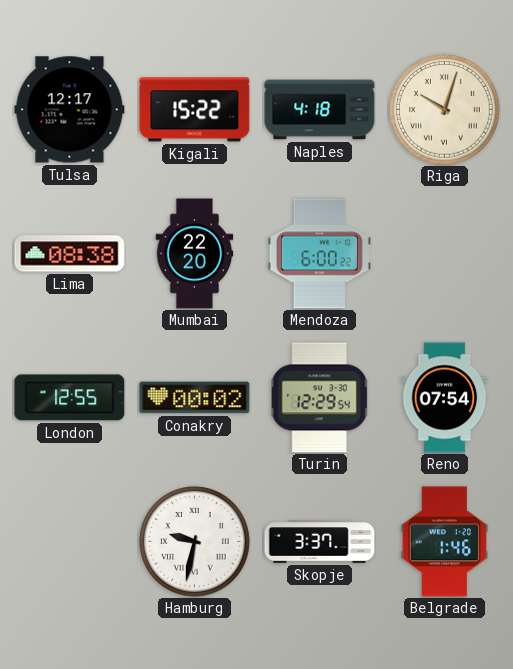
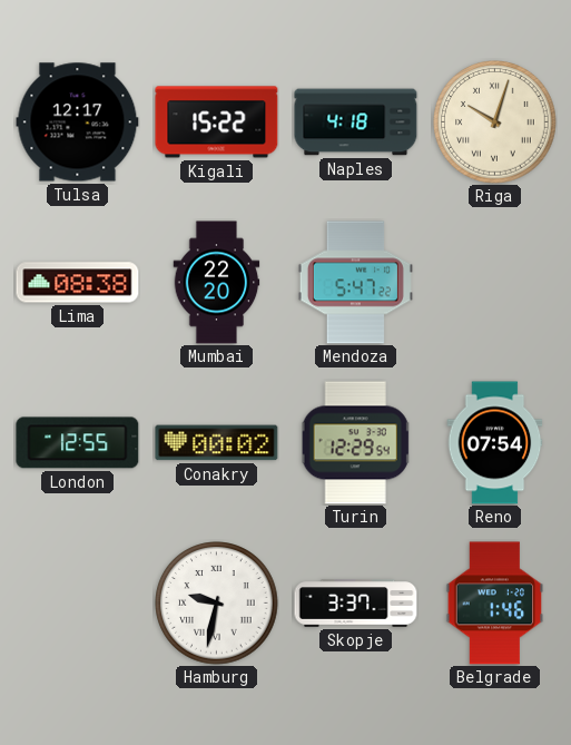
Mendoza: 6:00 -> 5:47 (355, 283)
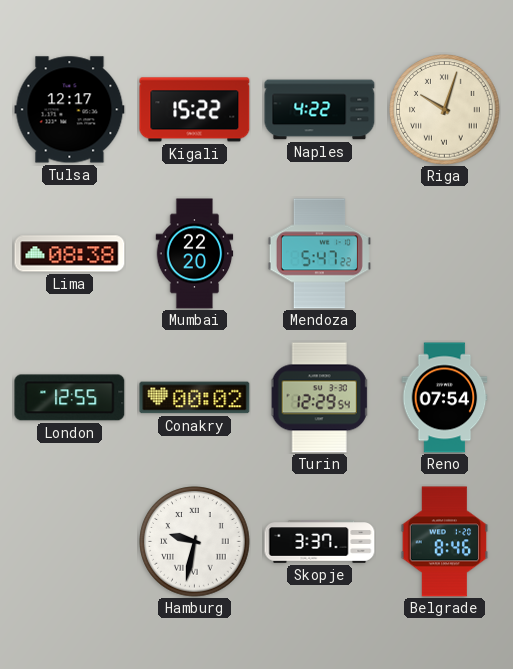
Naples: 4:18 -> 4:22 (320, 110)
Belgrade: 1:46 -> 8:46 (445, 542)
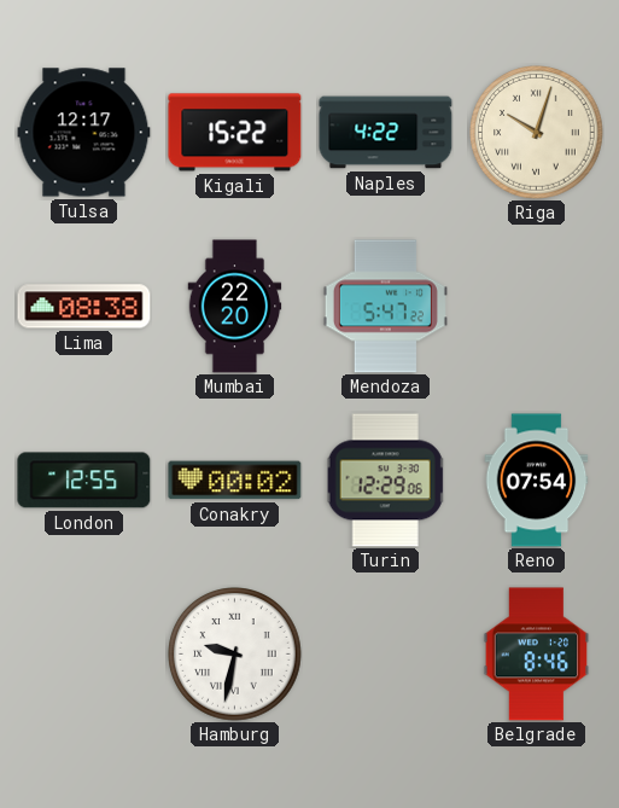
Turin: 12:29:54 -> 12:29:06 (386, 481)
Skopje: 3:37 -> none (320, 542)
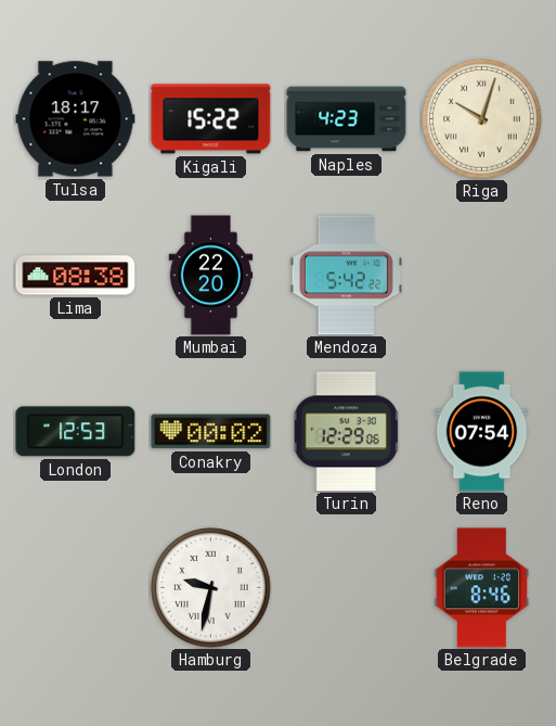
Tulsa: 12:17 -> 18:17 (76, 119)
Naples: 4:22 -> 4:23 (347, 119)
Mendoza: 5:47 -> 5:42 (346, 276)
London: 12:55 -> 12:53 (76, 432)
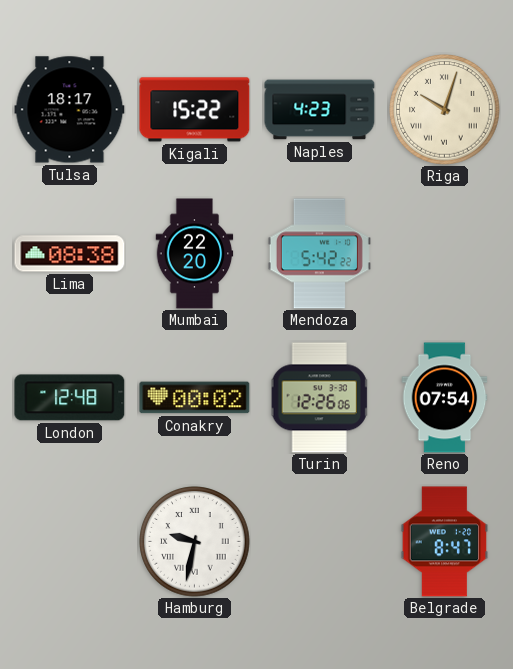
London: 12:53 -> 12:48 (70, 398)
Turin: 12:29 -> 12:26 (320, 398)
Belgrade: 8:46 -> 8:47 (445, 542)
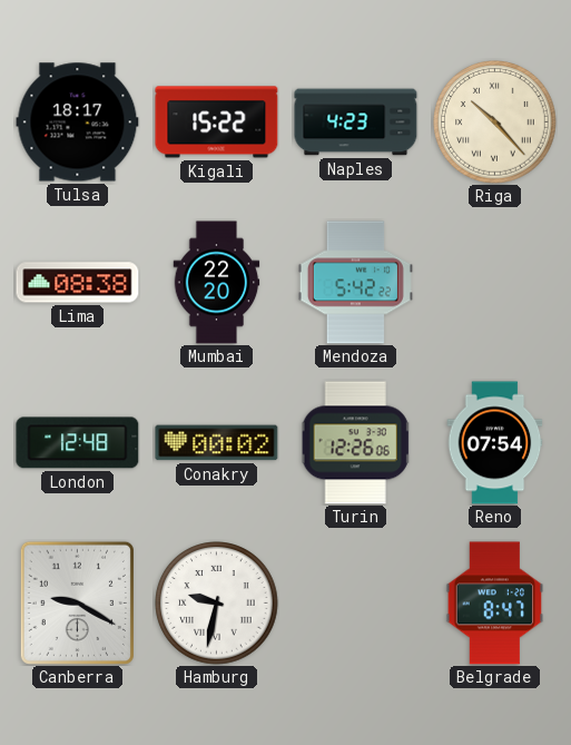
Riga: 10:03 -> 10:23 (495, 122)
Canberra: none -> 9:20 (77, 602)
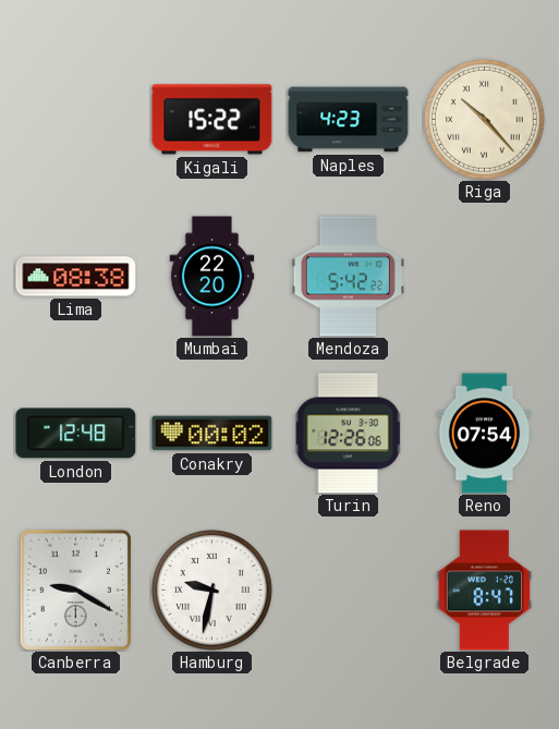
Tulsa: 18:17 -> none (78, 122)
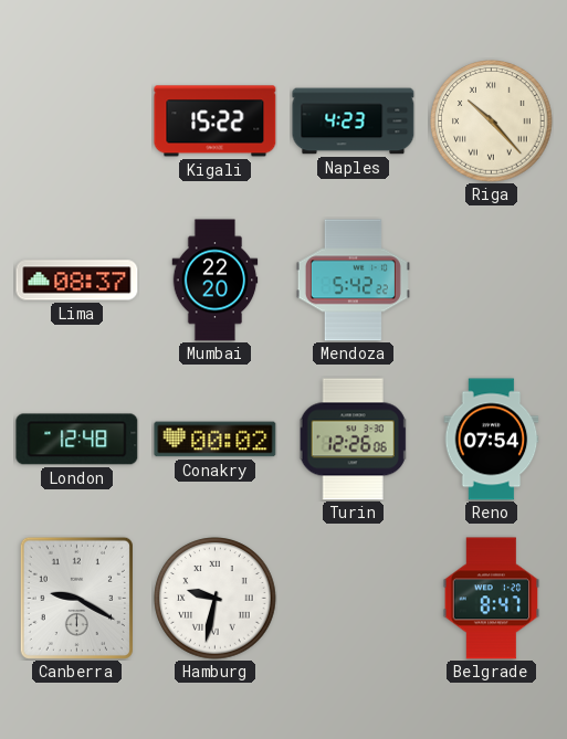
Lima: 08:38 -> 08:37 (77, 281)
